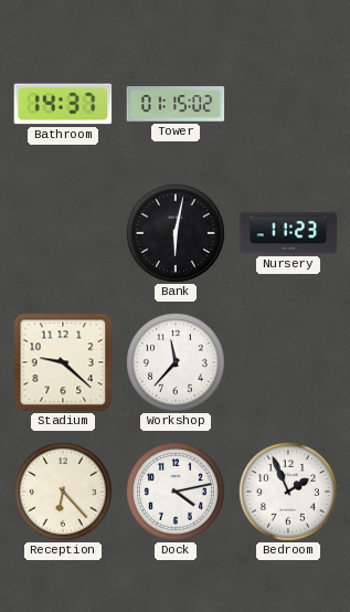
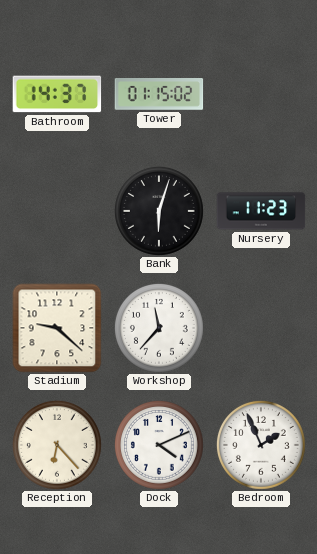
Bank: 6:02 -> 6:03 (159, 211)
Dock: 4:13 -> 4:11 (159, 445)
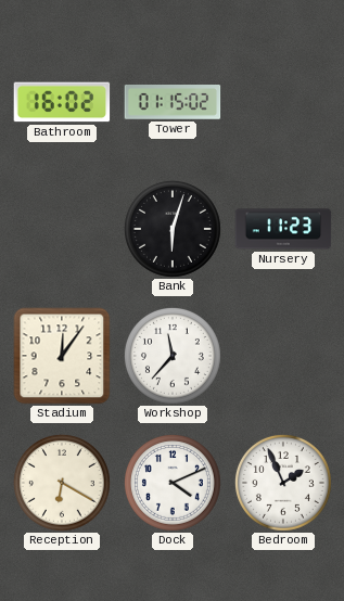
Bathroom: 14:37 -> 16:02 (62, 102)
Stadium: 9:22 -> 12:06 (62, 356)
Reception: 6:23 -> 6:20 (62, 483)
